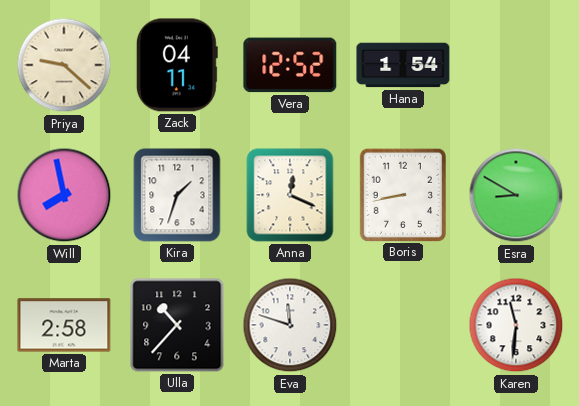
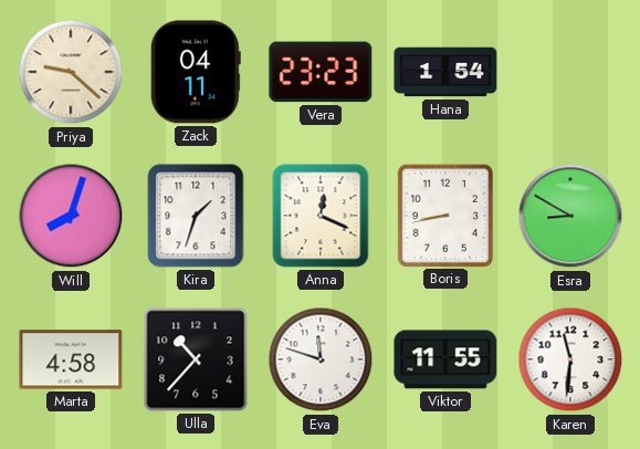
Vera: 12:52 -> 23:23 (321, 72)
Will: 7:58 -> 8:03 (71, 216)
Marta: 2:58 -> 4:58 (71, 359)
Viktor: none -> 11:55 (445, 359)
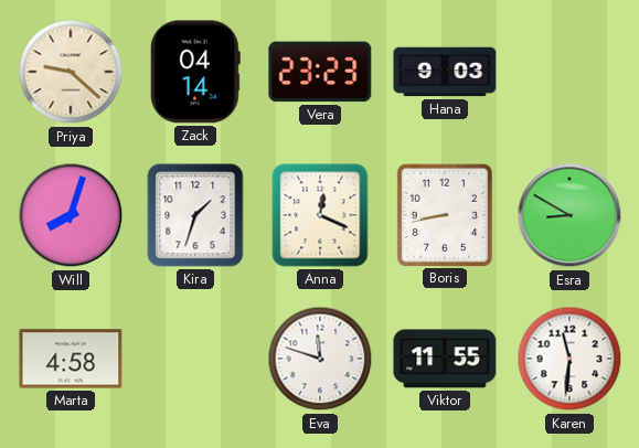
Zack: 04:11 -> 04:14 (195, 72)
Hana: 1:54 -> 9:03 (445, 72)
Ulla: 10:37 -> none (196, 359)
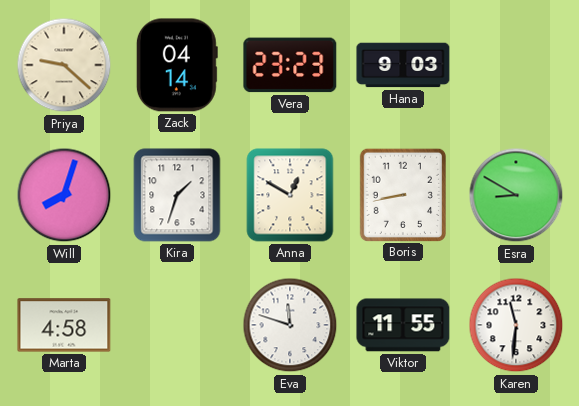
Anna: 12:19 -> 12:50 (290, 195)
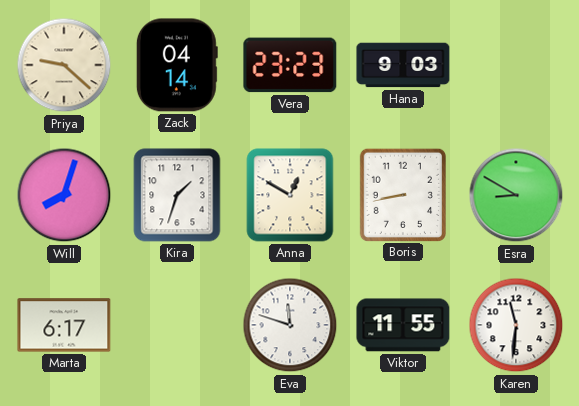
Marta: 4:58 -> 6:17 (64, 325)
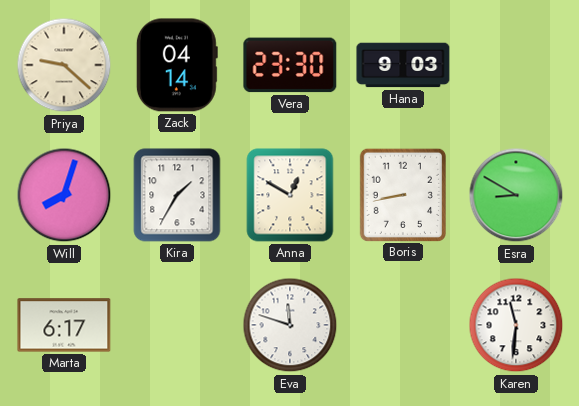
Vera: 23:23 -> 23:30 (290, 65)
Kira: 1:33 -> 1:35 (177, 195)
Viktor: 11:55 -> none (403, 325)
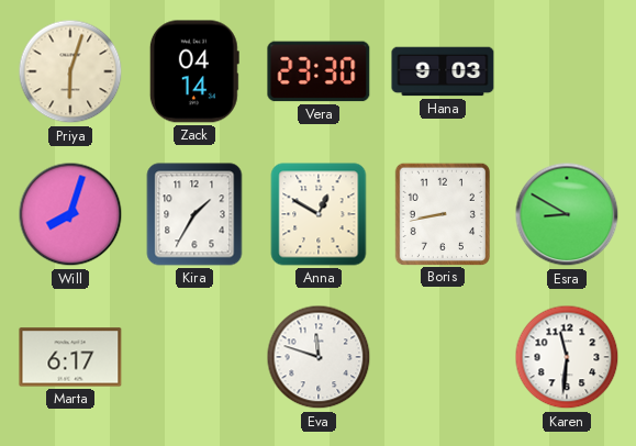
Priya: 9:22 -> 6:03 (70, 71)
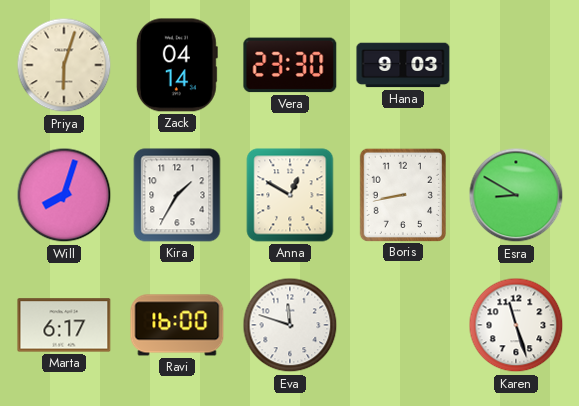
Ravi: none -> 16:00 (177, 325)
Karen: 11:31 -> 11:27 (516, 325)
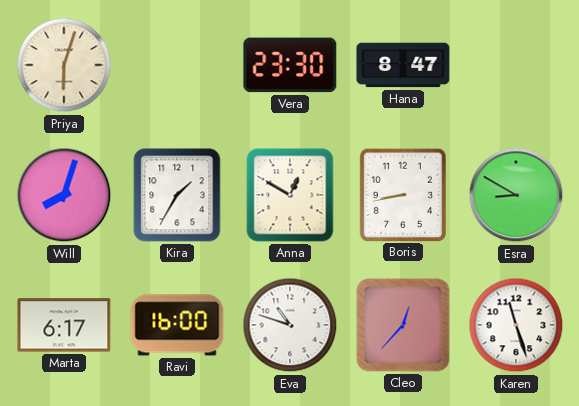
Zack: 04:14 -> none (177, 65)
Hana: 9:03 -> 8:47 (403, 65)
Eva: 11:48 -> 10:48 (290, 325)
Cleo: none -> 12:37 (403, 325)
